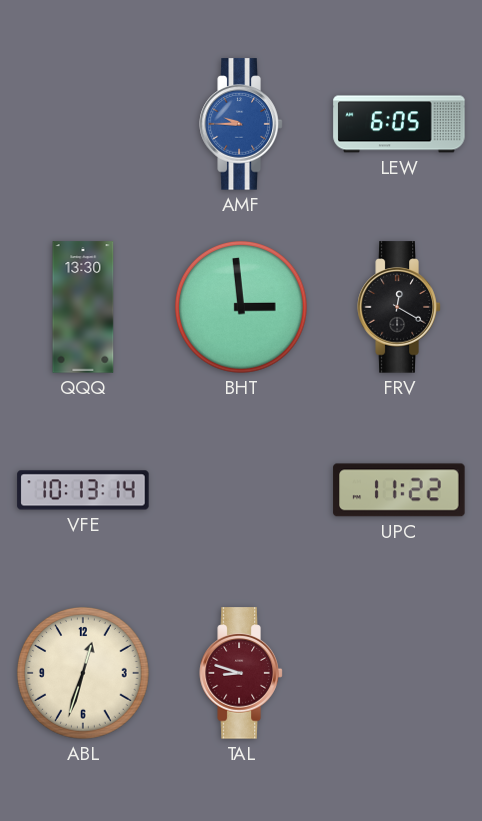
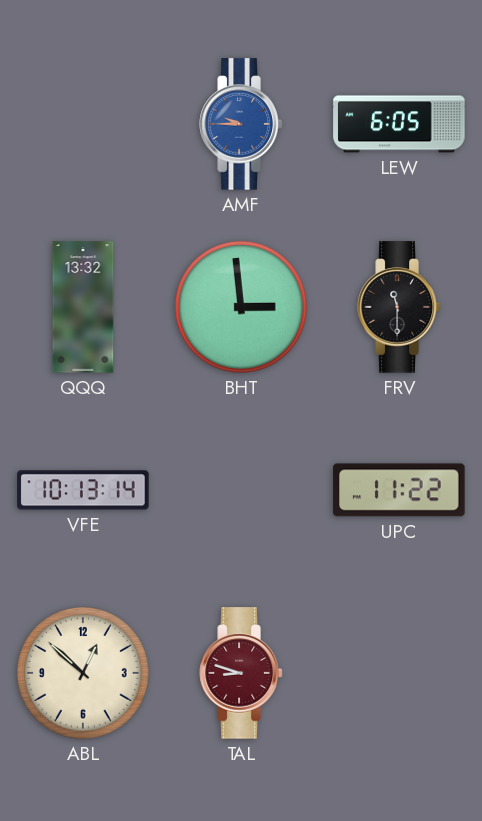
QQQ: 13:30 -> 13:32 (83, 307)
FRV: 12:20 -> 11:30 (399, 307)
ABL: 12:33 -> 12:52 (83, 673)
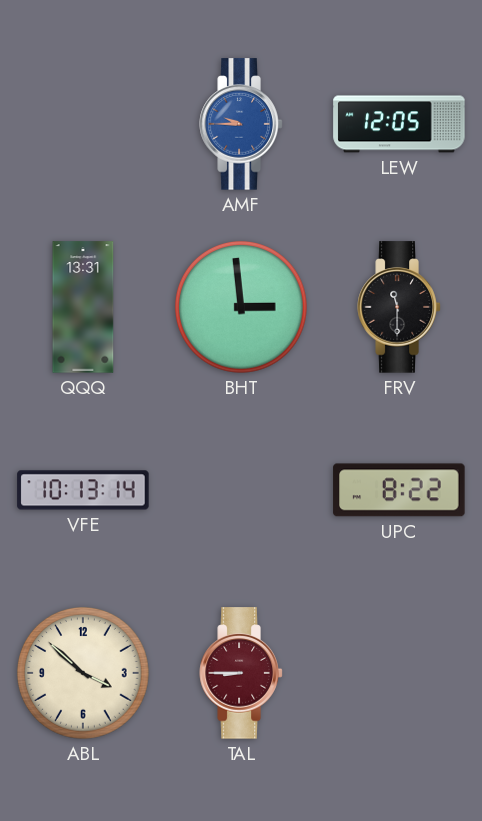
LEW: 6:05 -> 12:05 (399, 124)
QQQ: 13:32 -> 13:31 (83, 307)
UPC: 11:22 -> 8:22 (399, 490)
ABL: 12:52 -> 3:52 (83, 673)
TAL: 8:48 -> 8:45 (241, 673)
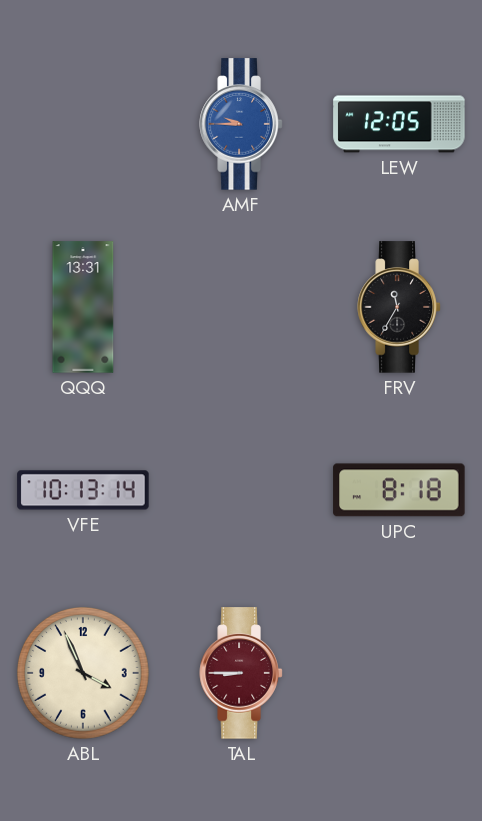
BHT: 2:59 -> none (241, 307)
FRV: 11:30 -> 11:35 (399, 307)
UPC: 8:22 -> 8:18 (399, 490)
ABL: 3:52 -> 3:56 (83, 673)
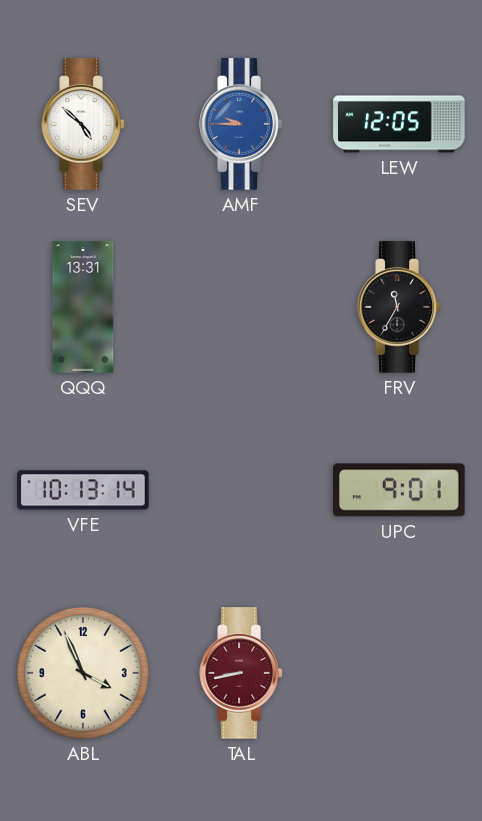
SEV: none -> 4:52 (83, 124)
UPC: 8:18 -> 9:01 (399, 490)
TAL: 8:45 -> 8:43 (241, 673)
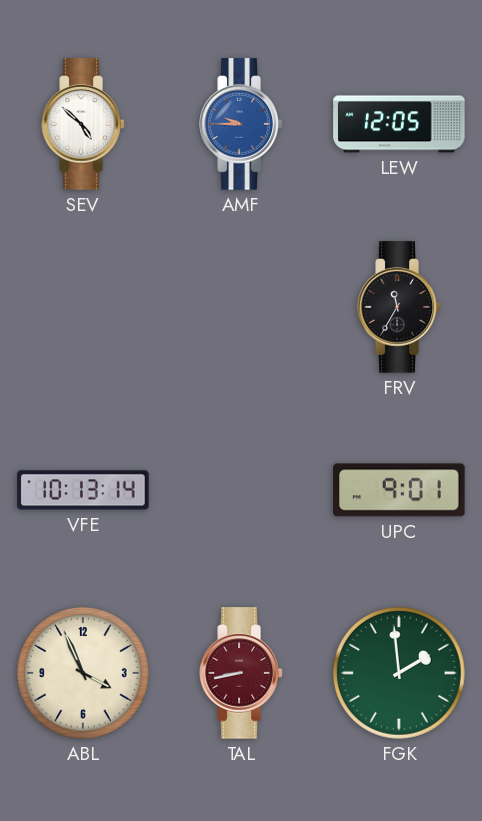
QQQ: 13:31 -> none (83, 307)
FGK: none -> 1:59 (399, 673)
